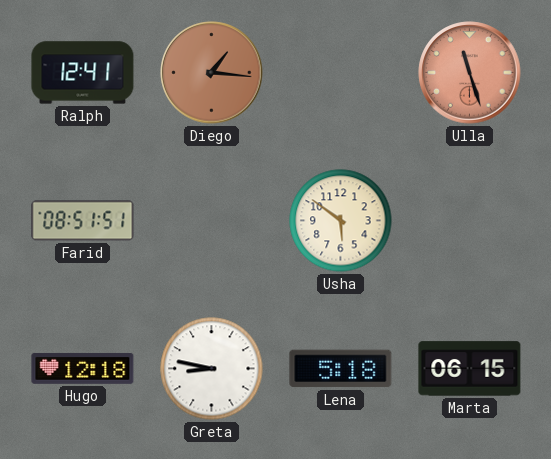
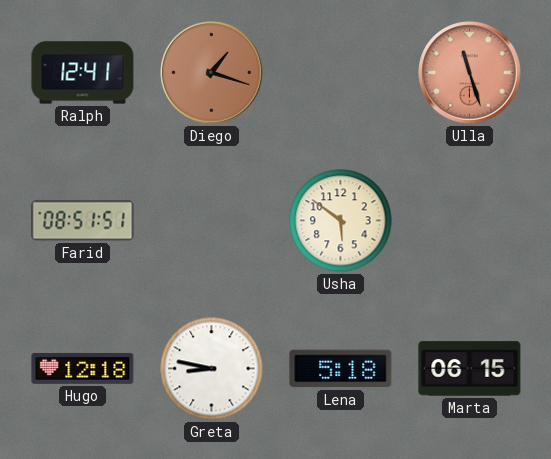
Diego: 1:16 -> 1:18 (212, 73)
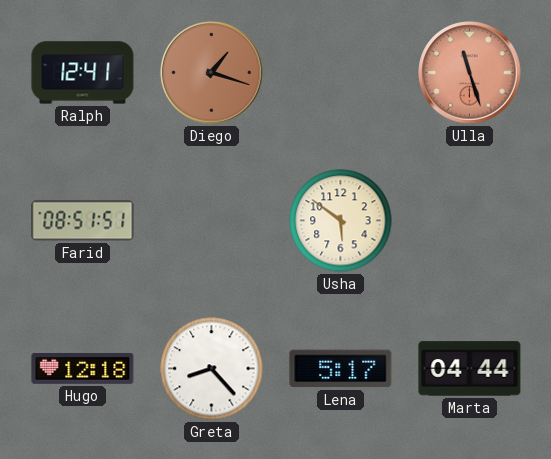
Greta: 8:47 -> 8:23 (212, 369)
Lena: 5:18 -> 5:17 (341, 369)
Marta: 06:15 -> 04:44 (470, 369)
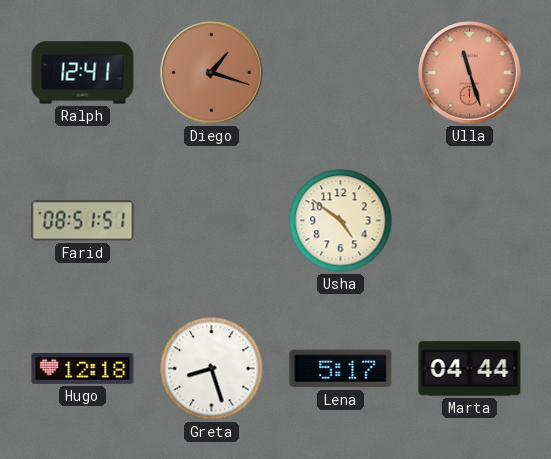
Usha: 5:51 -> 4:51 (341, 221)
Greta: 8:23 -> 8:27 (212, 369)
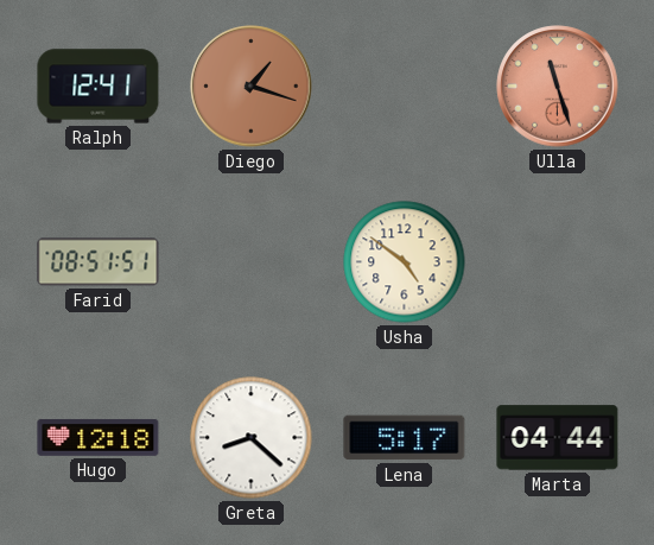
Greta: 8:27 -> 8:22 (252, 438)
